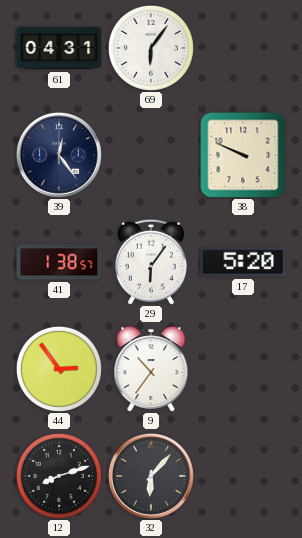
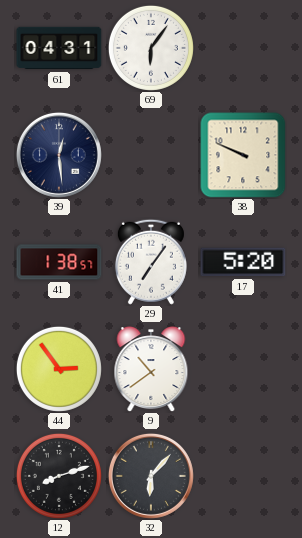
39: 12:24 -> 12:29 (59, 155)
29: 6:06 -> 7:06 (151, 262)
9: 10:36 -> 10:39 (151, 369)
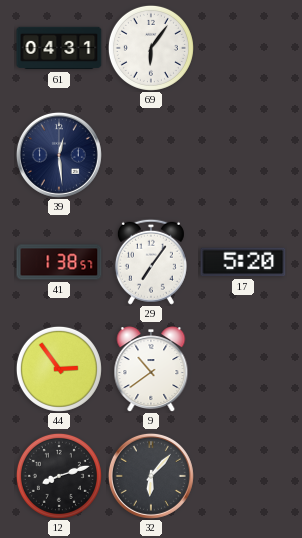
38: 9:49 -> none (243, 155)
